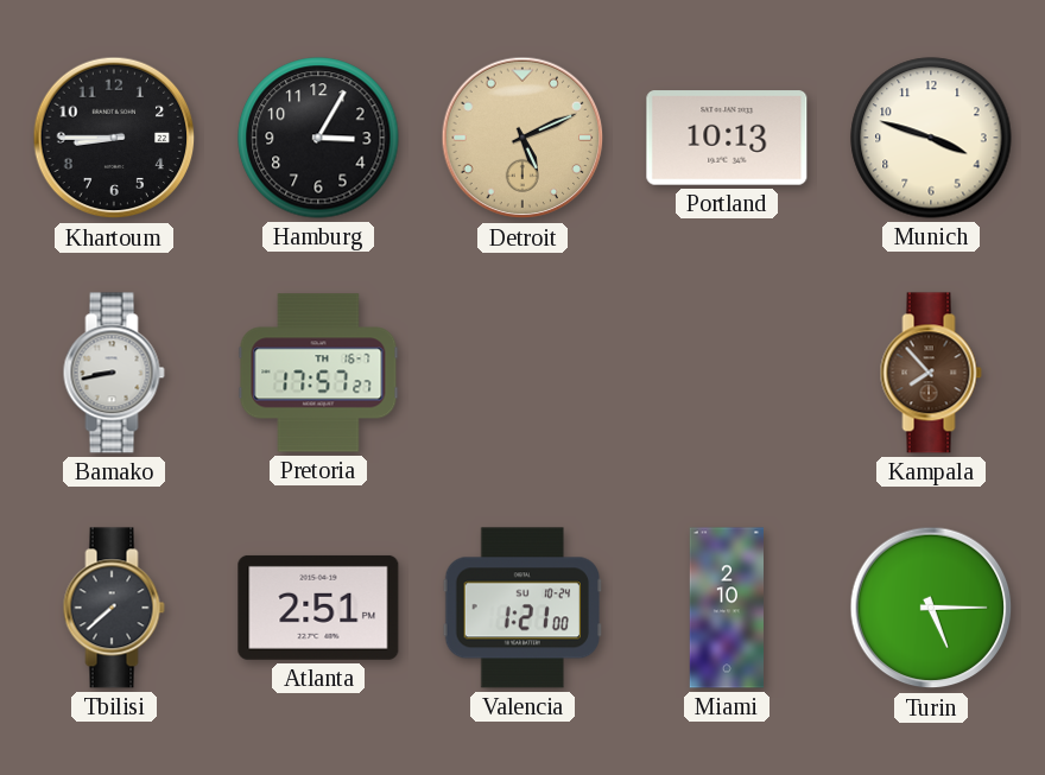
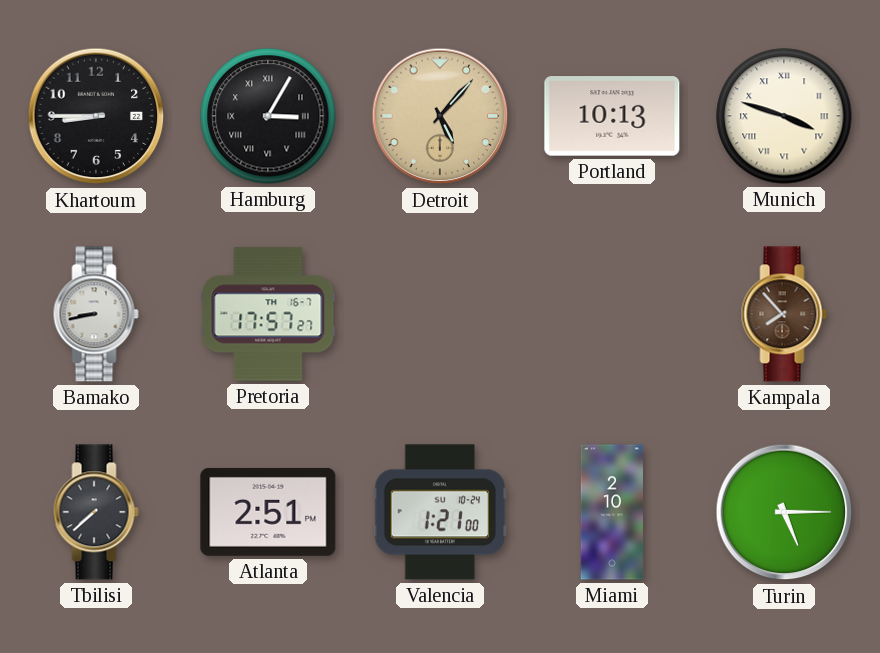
Hamburg numerals: Arabic -> Roman (268, 116)
Detroit: 5:11 -> 5:07 (440, 116)
Munich numerals: Arabic -> Roman (784, 116)
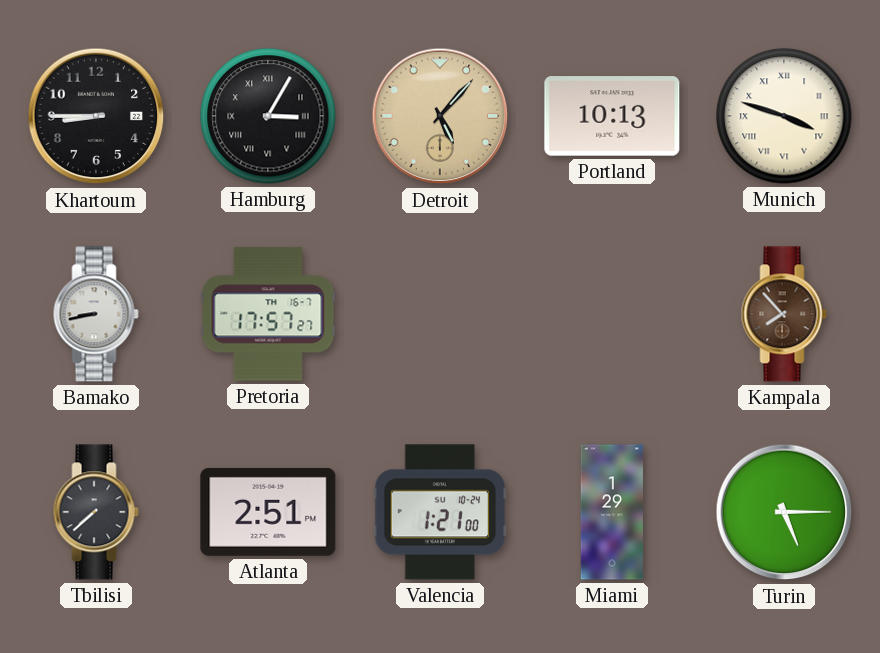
Miami: 2:10 -> 1:29 (611, 512)
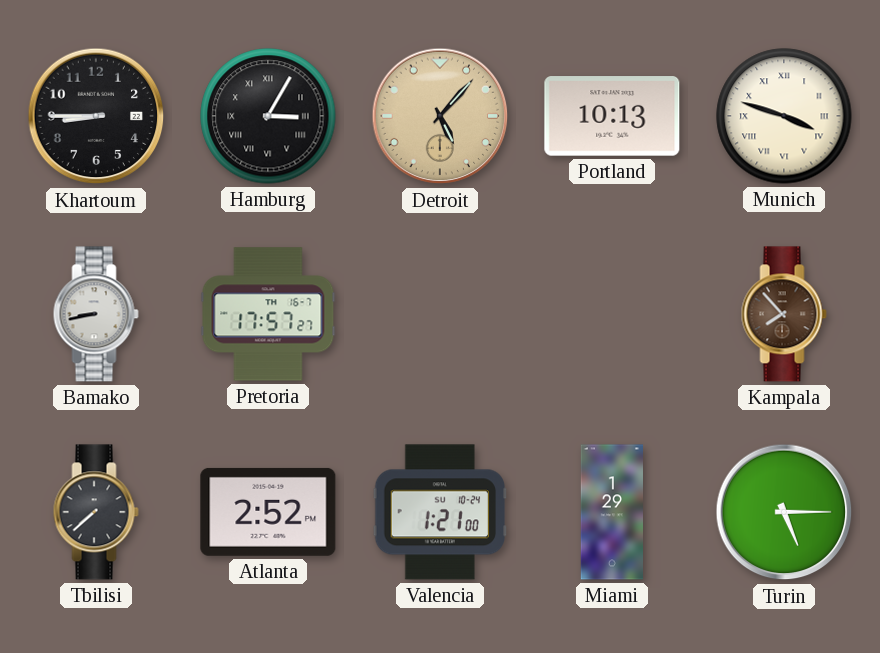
Atlanta: 2:51 -> 2:52 (268, 512)
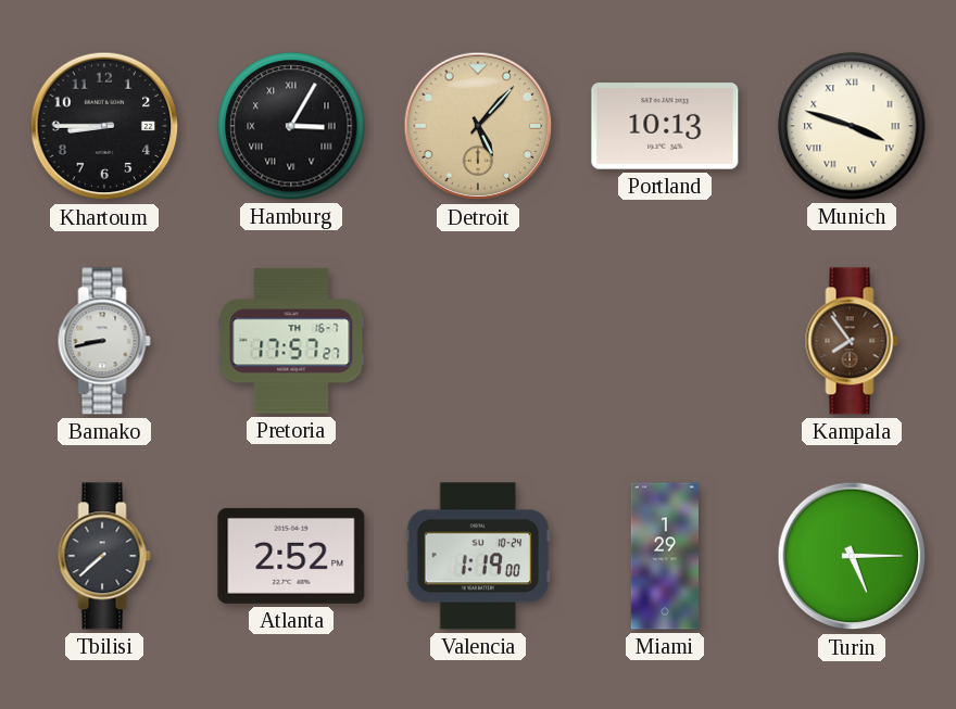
Kampala: 7:53 -> 7:54 (852, 341)
Valencia: 1:21 -> 1:19 (478, 556)
